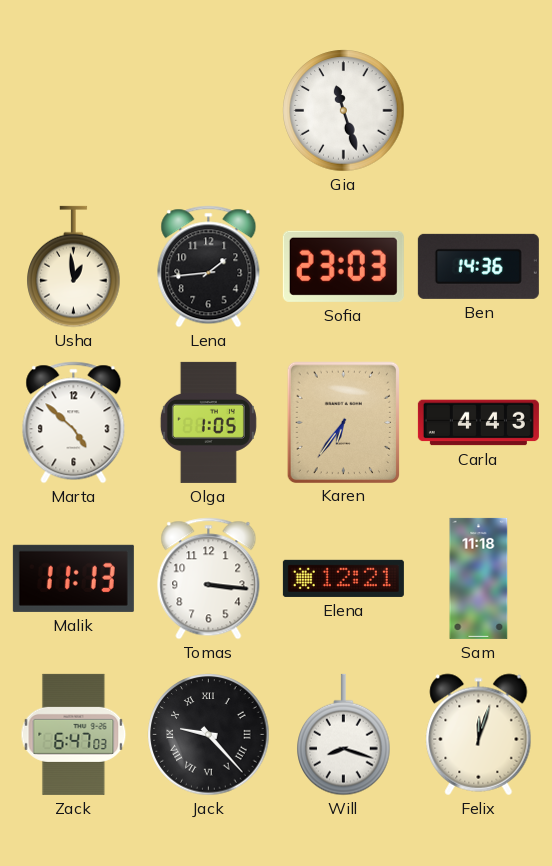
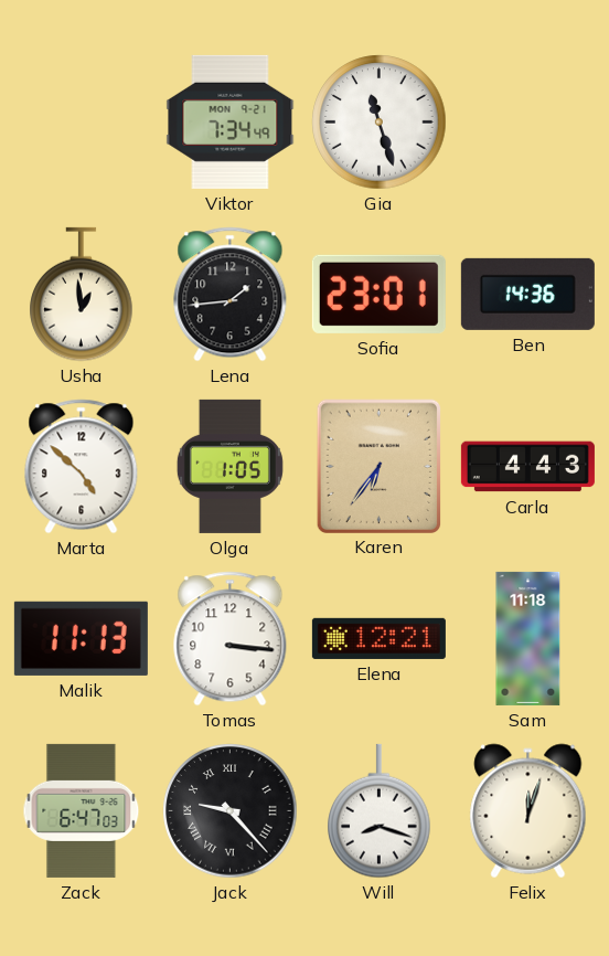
Viktor: none -> 7:34 (231, 121)
Sofia: 23:03 -> 23:01 (378, 294)
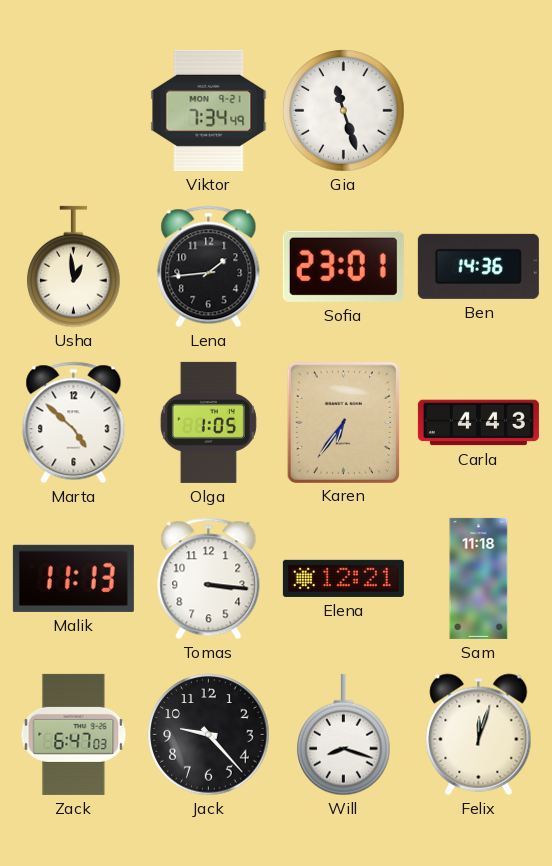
Jack numerals: Roman -> Arabic (209, 735)
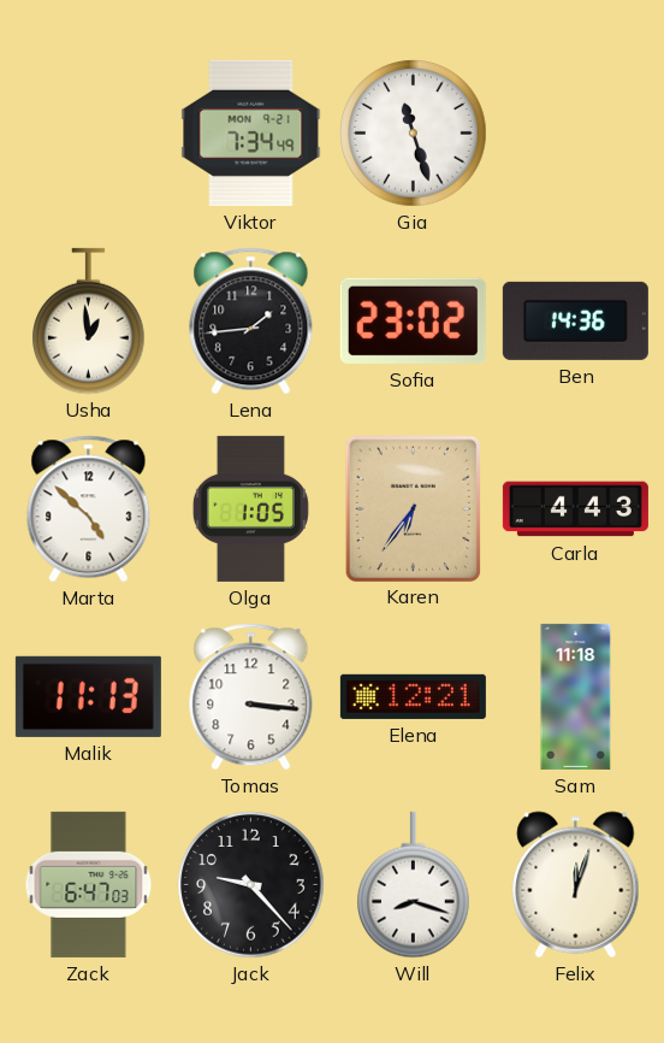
Sofia: 23:01 -> 23:02 (413, 320)
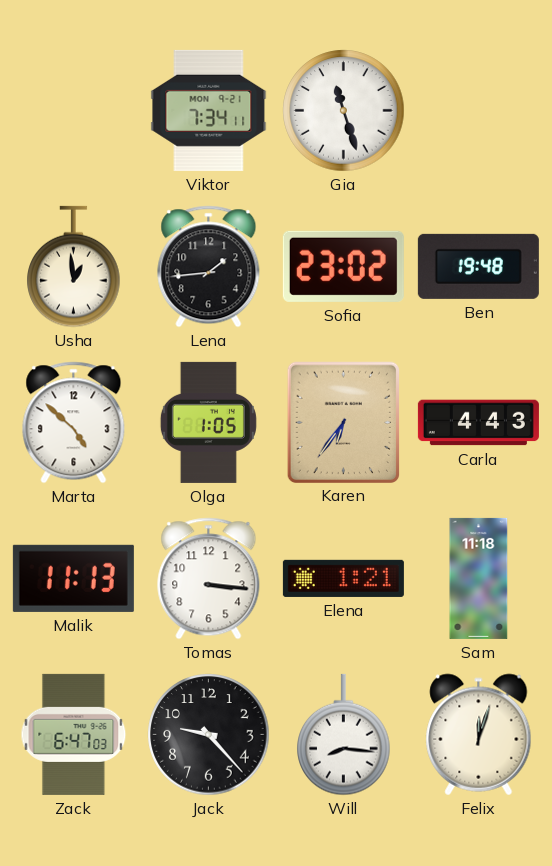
Viktor: 7:34:49 -> 7:34:11 (209, 110)
Ben: 14:36 -> 19:48 (478, 266)
Elena: 12:21 -> 1:21 (343, 578)
Will: 8:18 -> 8:16 (344, 735)
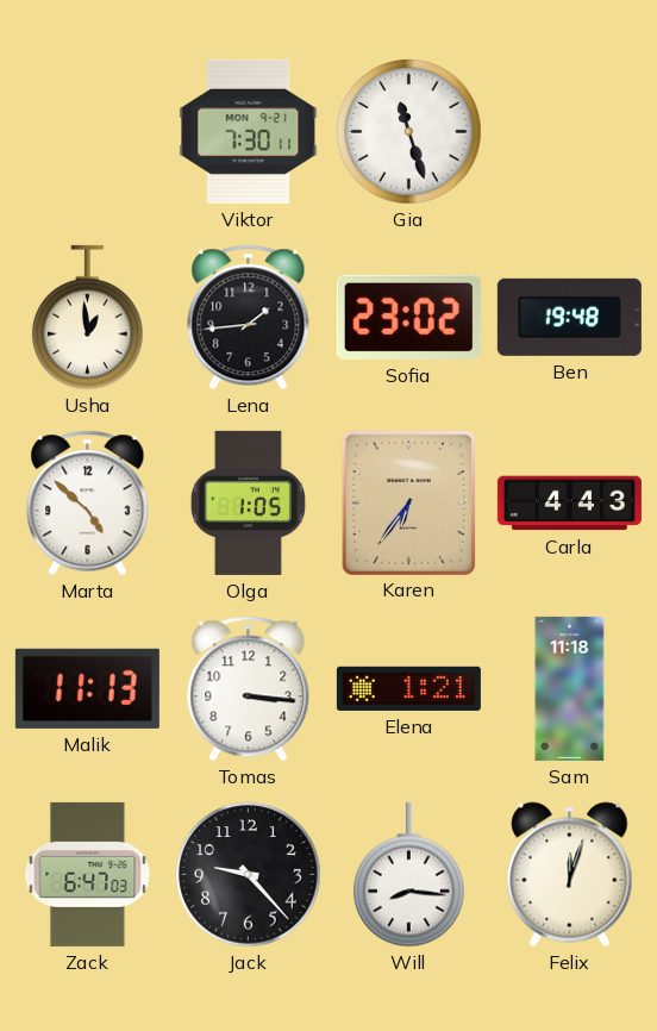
Viktor: 7:34 -> 7:30 (249, 131)
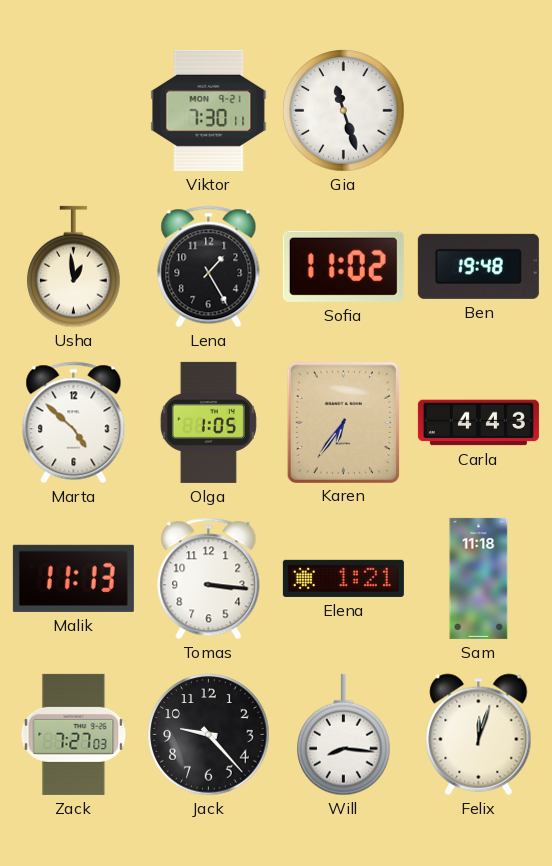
Lena: 1:44 -> 1:25 (209, 267)
Sofia: 23:02 -> 11:02 (343, 266)
Zack: 6:47 -> 7:27 (74, 734)
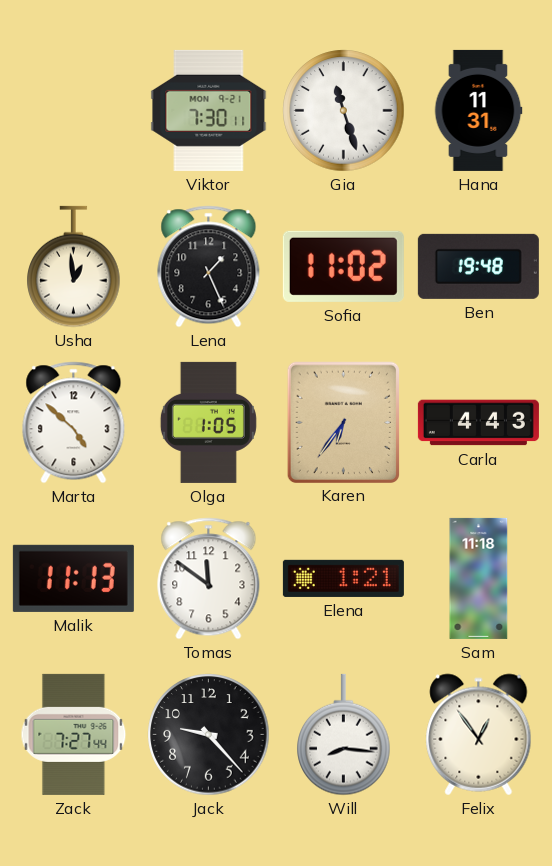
Hana: none -> 11:31 (478, 110)
Lena: 1:25 -> 1:26 (209, 267)
Tomas: 3:16 -> 11:51 (209, 579)
Zack: 7:27:03 -> 7:27:44 (74, 734)
Felix: 12:03 -> 12:54 (479, 735)
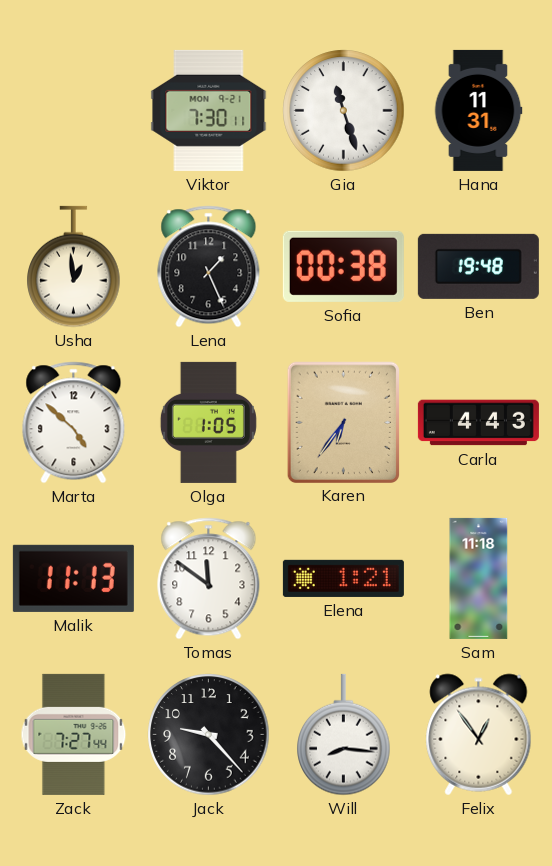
Sofia: 11:02 -> 00:38 (343, 266)
